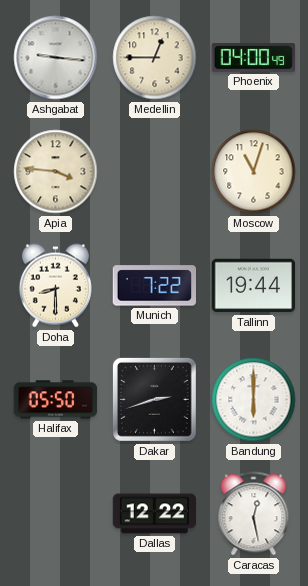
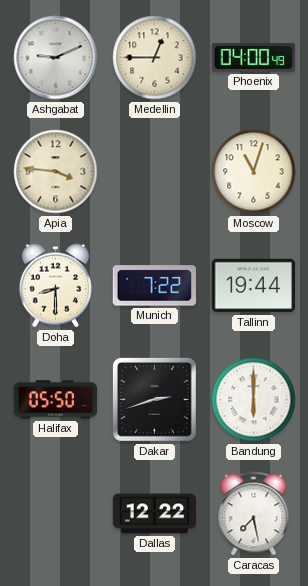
Ashgabat: 9:16 -> 9:11 (56, 58)
Caracas: 12:28 -> 7:28 (254, 514)
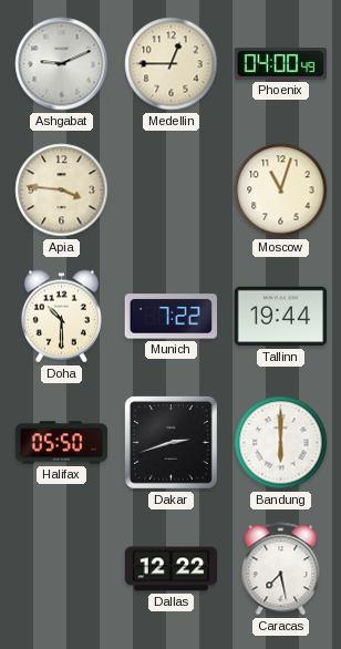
Doha: 8:30 -> 10:30 (61, 317)
